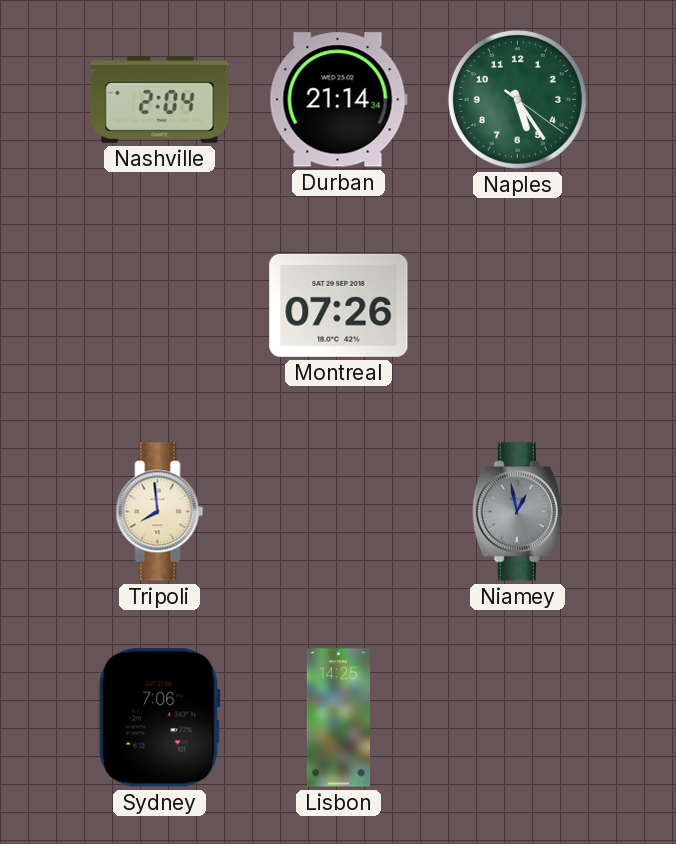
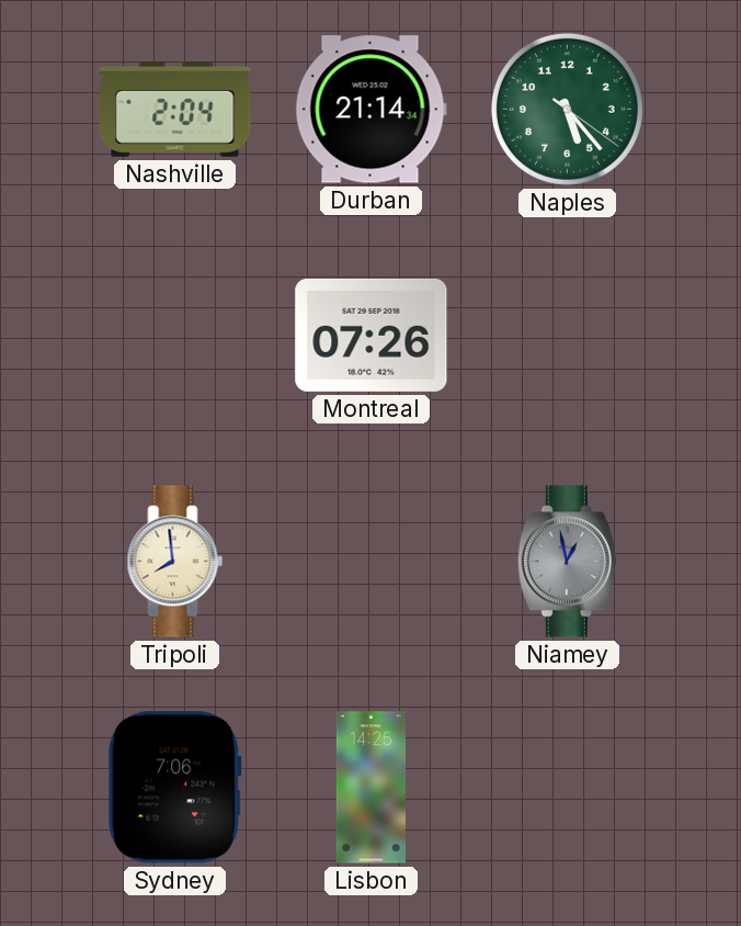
Naples: 5:24 -> 5:23 (567, 109)
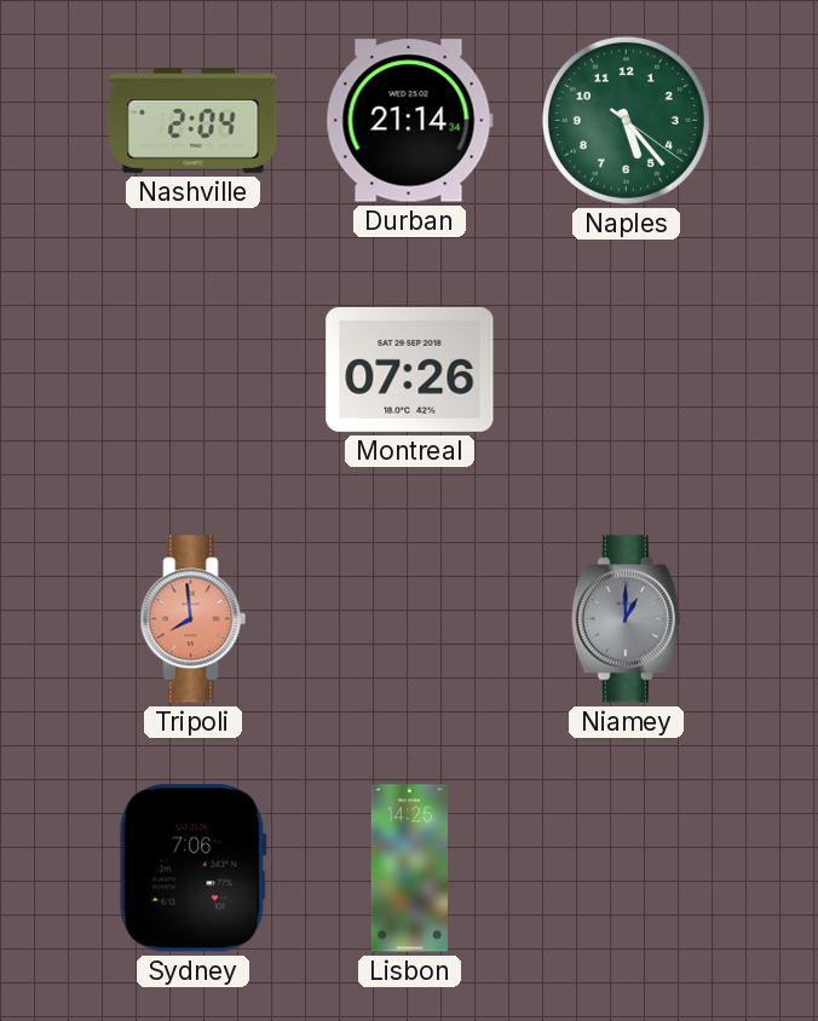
Tripoli dial: cream -> salmon (194, 619)
Niamey: 12:58 -> 1:00 (626, 619)
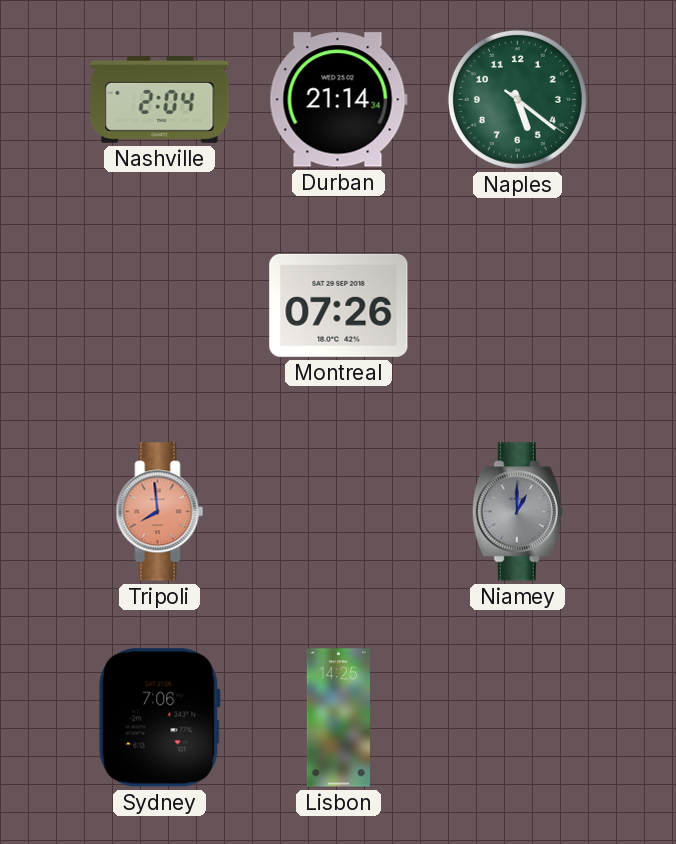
Naples: 5:23 -> 5:21 (517, 99)
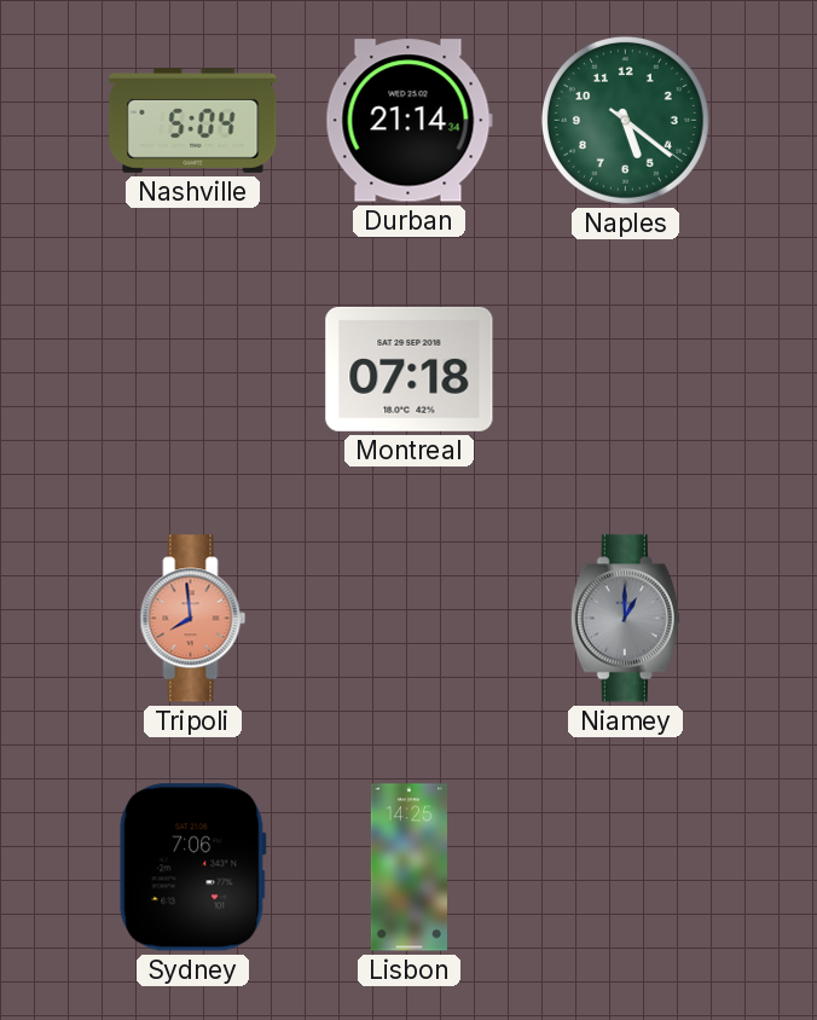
Nashville: 2:04 -> 5:04 (193, 121)
Montreal: 07:26 -> 07:18 (410, 369)
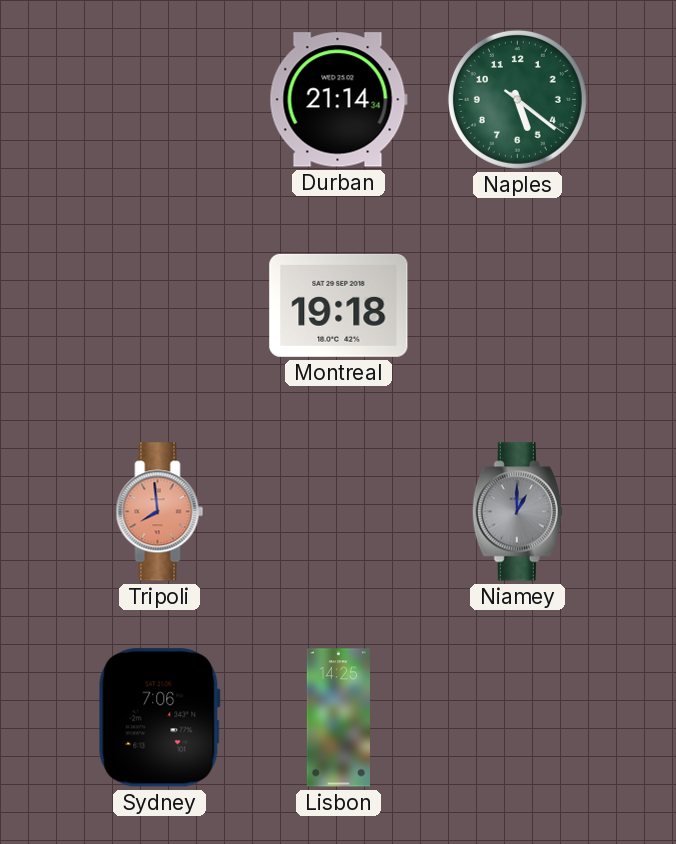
Nashville: 5:04 -> none (193, 121)
Montreal: 07:18 -> 19:18 (339, 305)
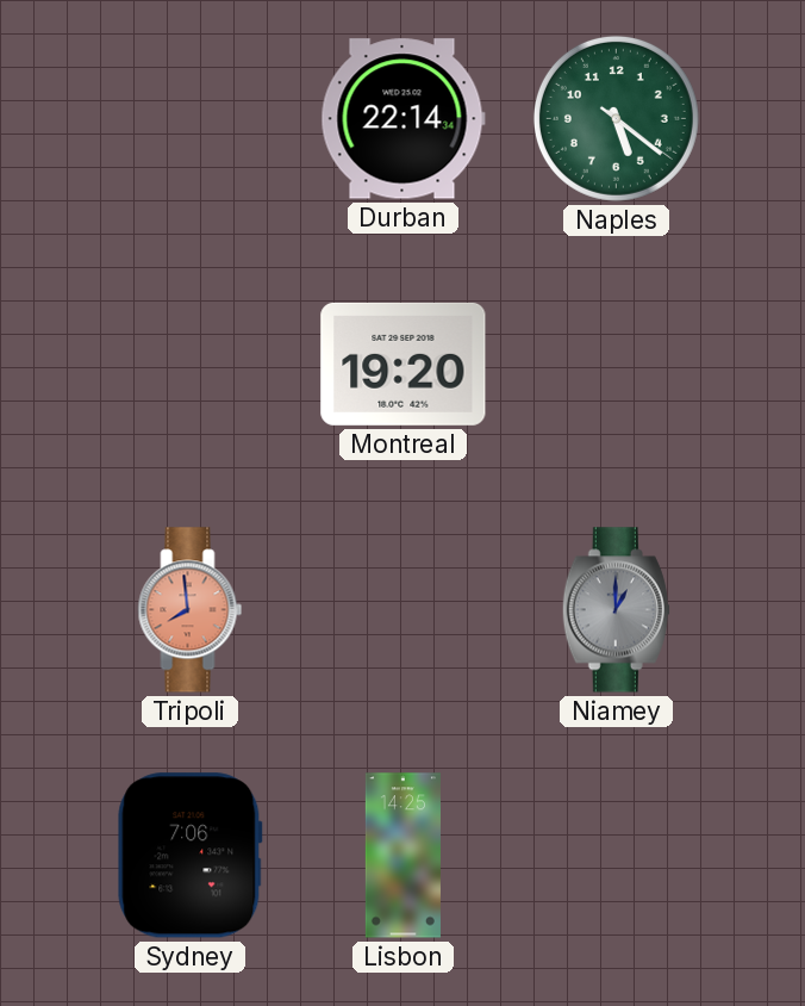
Durban: 21:14 -> 22:14 (402, 119)
Montreal: 19:18 -> 19:20 (404, 364)
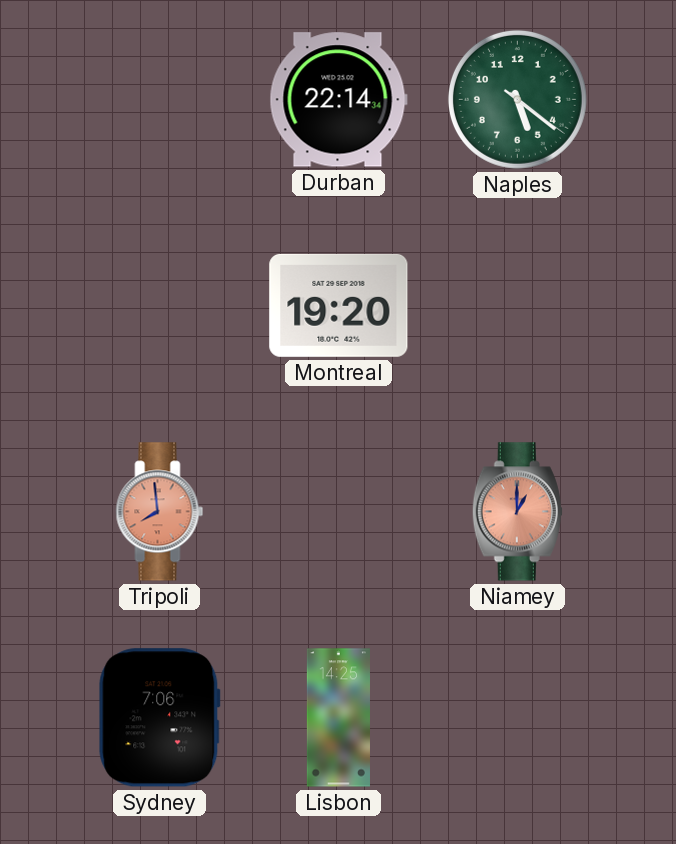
Niamey dial: grey -> salmon (517, 512)
